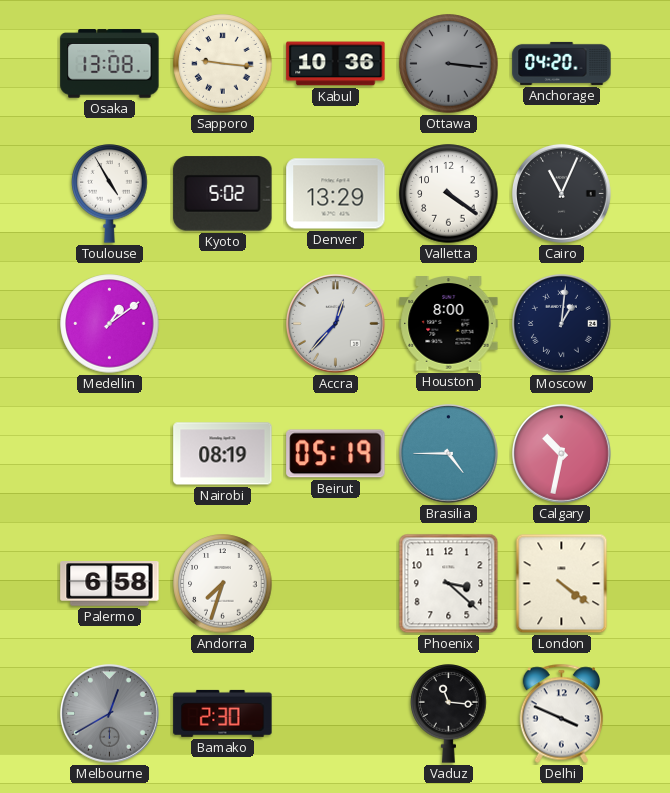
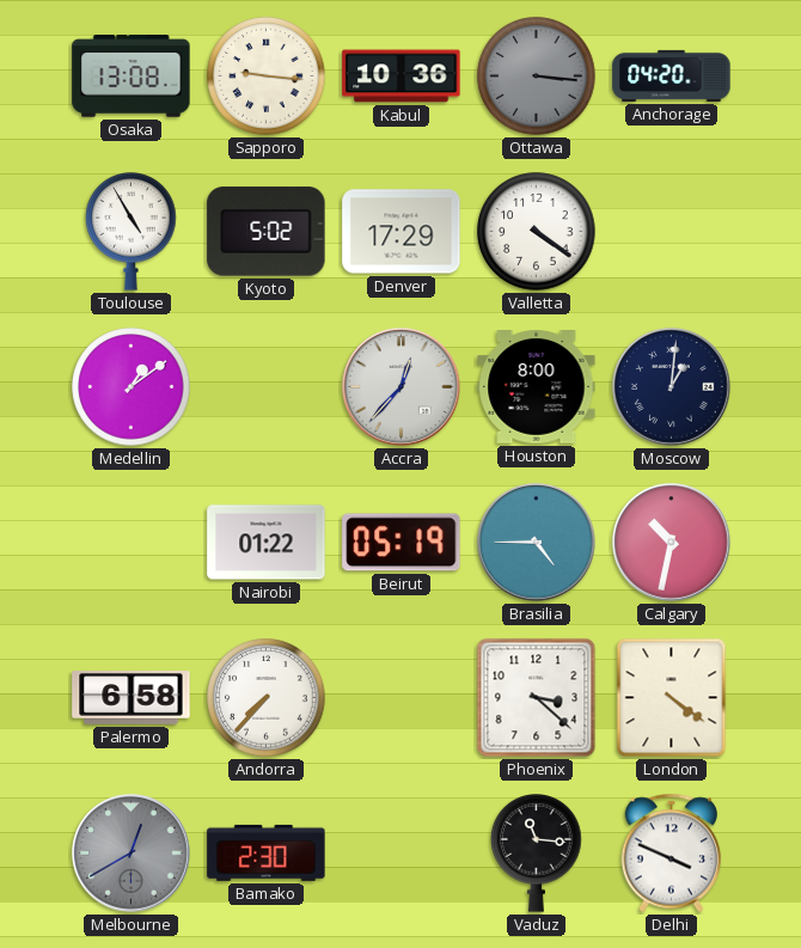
Denver: 13:29 -> 17:29 (402, 232)
Cairo: 11:04 -> none (561, 193)
Nairobi: 08:19 -> 01:22 (267, 543)
Andorra: 7:33 -> 7:37 (267, 698)
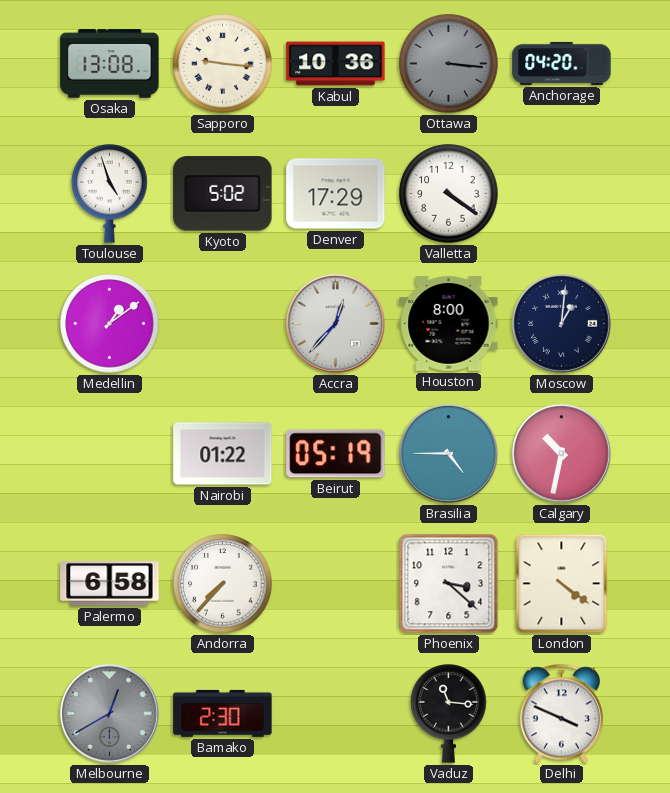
Toulouse: 4:55 -> 4:57 (110, 194)
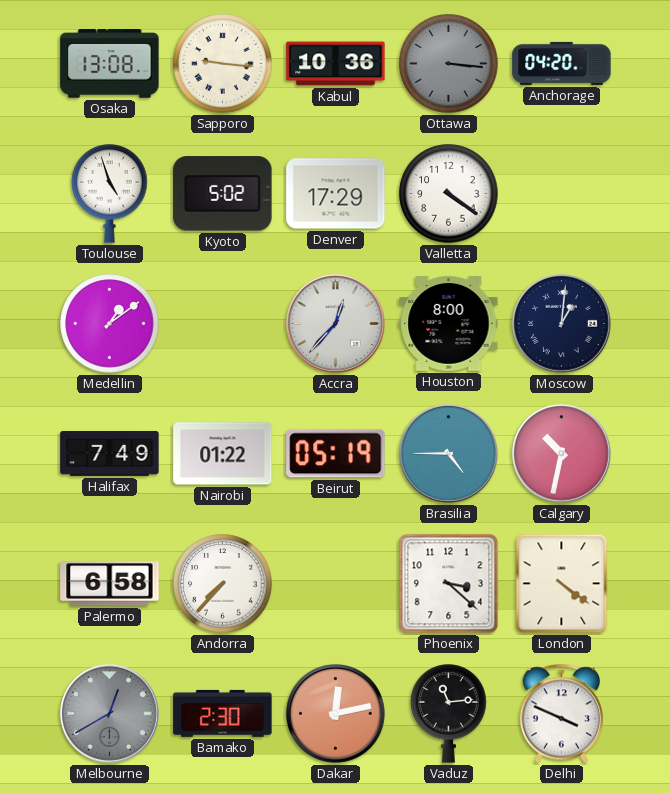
Halifax: none -> 7:49 (110, 453)
Dakar: none -> 12:13 (335, 713)
Vaduz: 11:16 -> 11:14 (449, 714)
